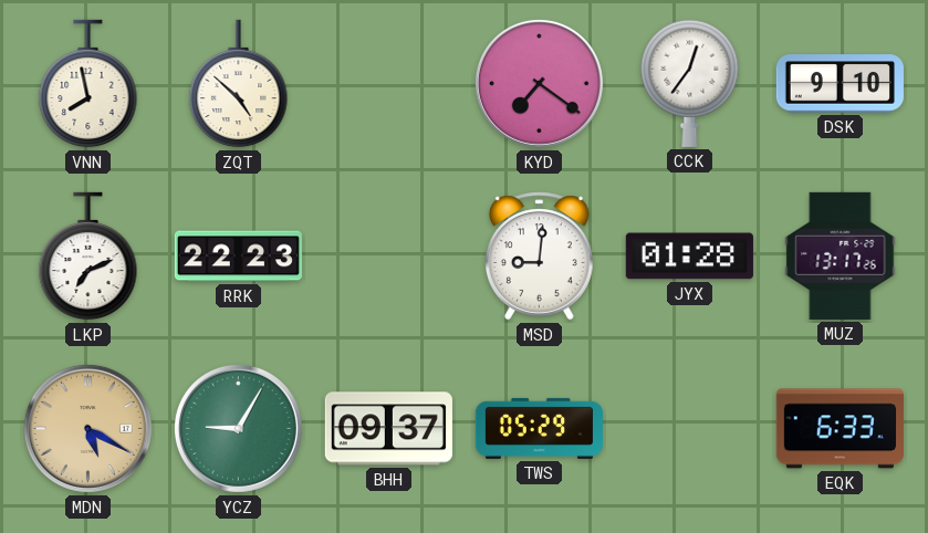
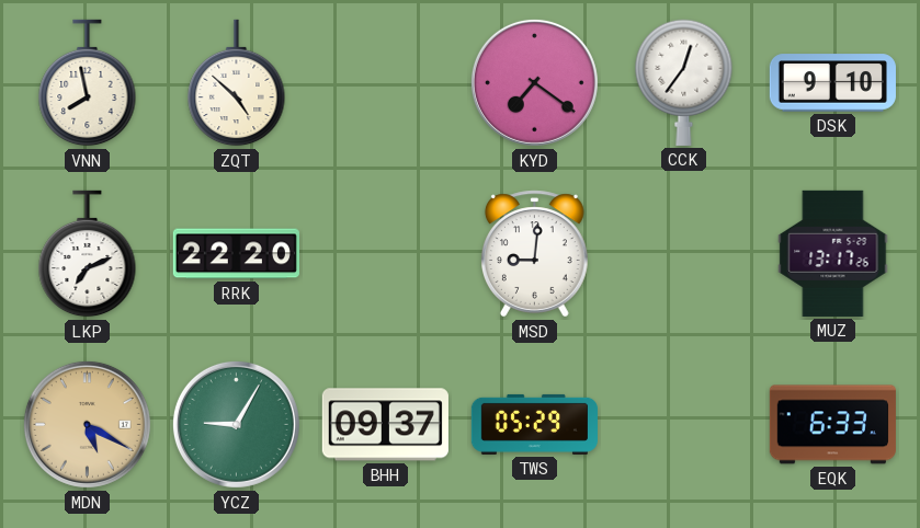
RRK: 22:23 -> 22:20 (236, 254)
JYX: 01:28 -> none (689, 257)
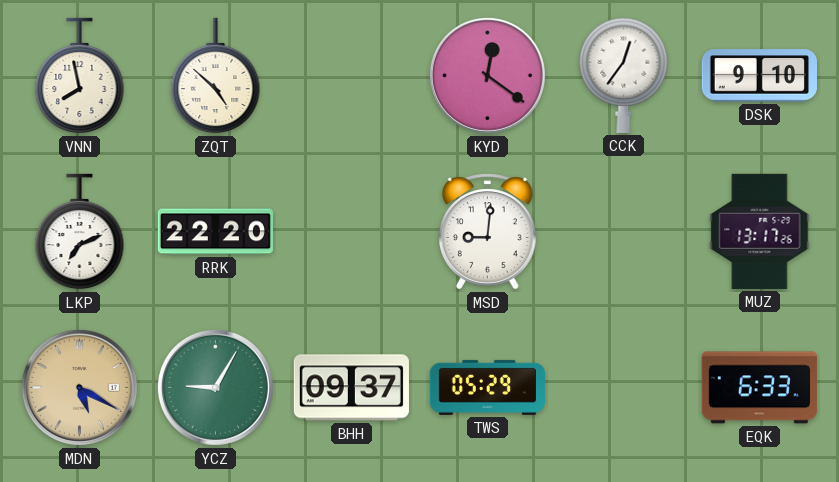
KYD: 7:21 -> 12:21 (487, 75)
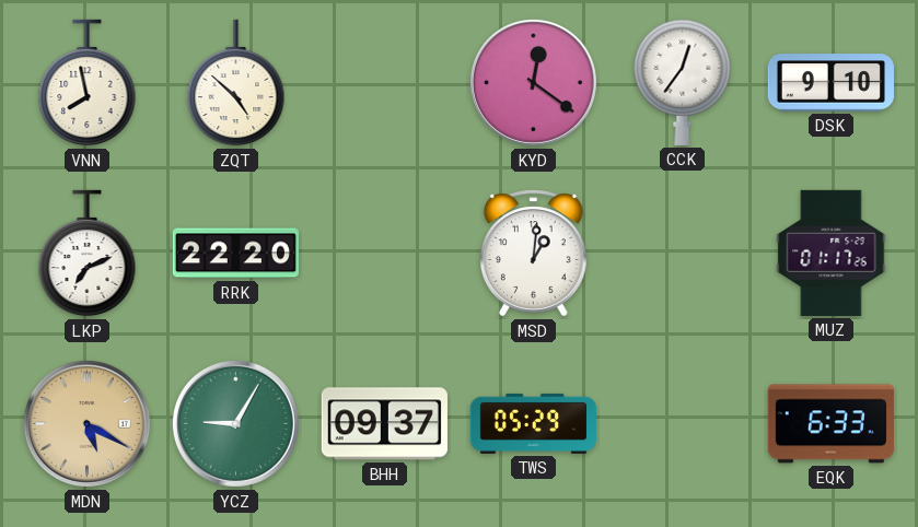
MSD: 9:01 -> 1:01 (533, 254)
MUZ: 13:17 -> 01:17 (832, 253)
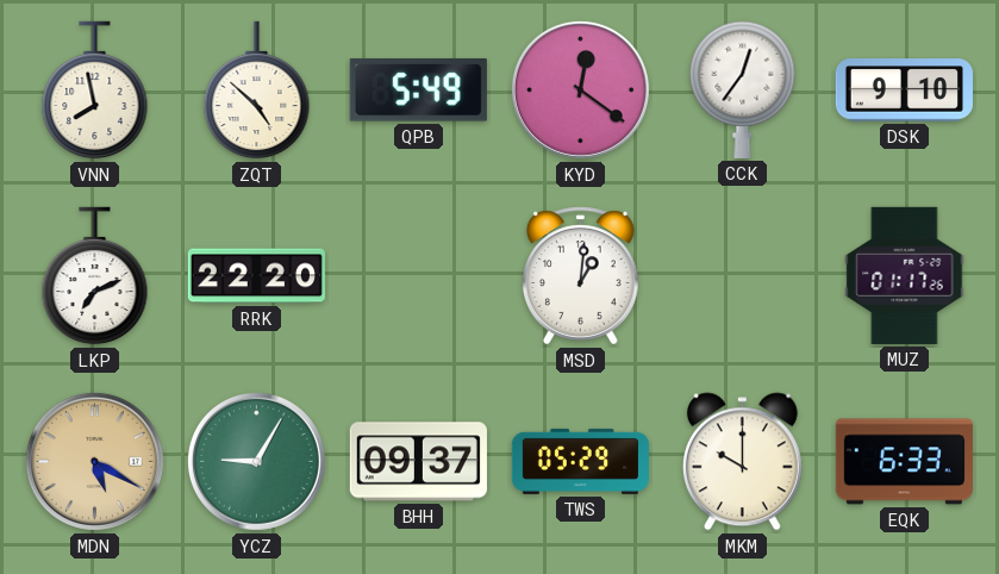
QPB: none -> 5:49 (418, 91)
MKM: none -> 10:00 (742, 462)
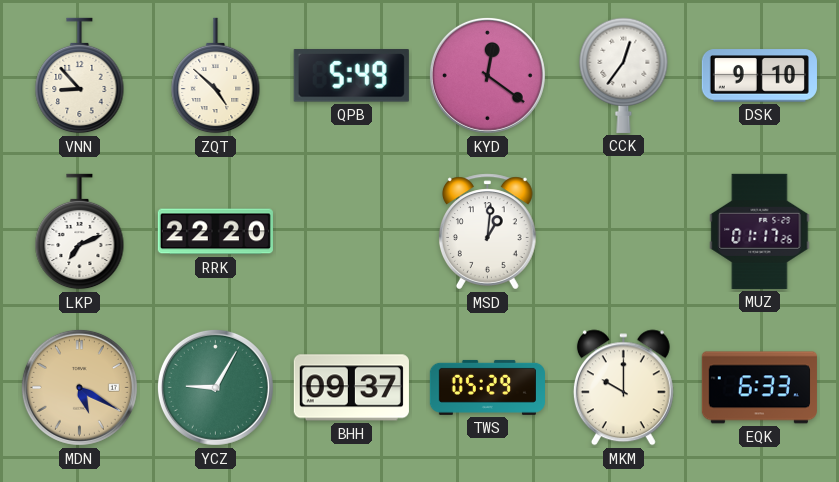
VNN: 7:58 -> 8:53 (80, 76)
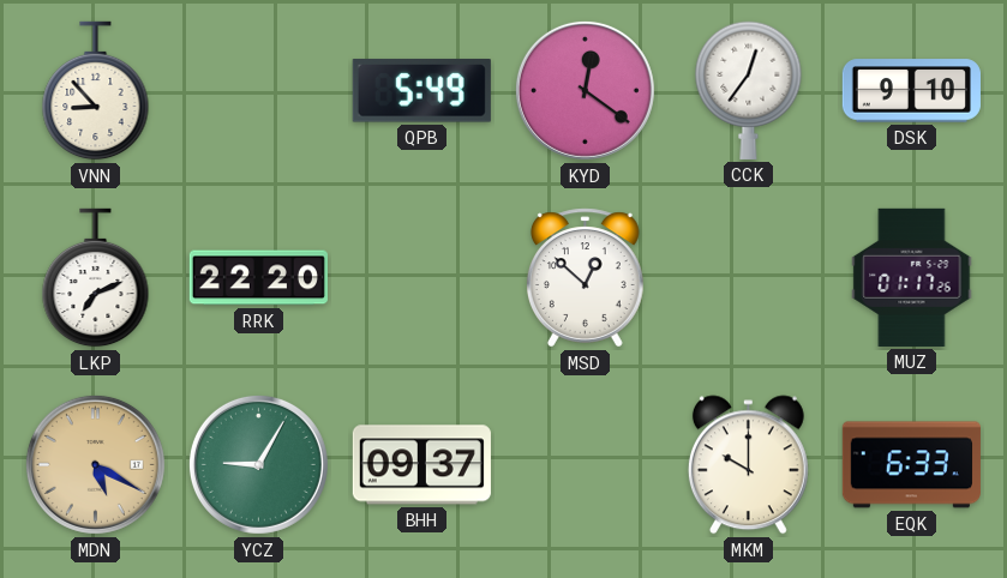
ZQT: 4:52 -> none (216, 76)
MSD: 1:01 -> 12:52 (585, 278)
TWS: 05:29 -> none (487, 387)
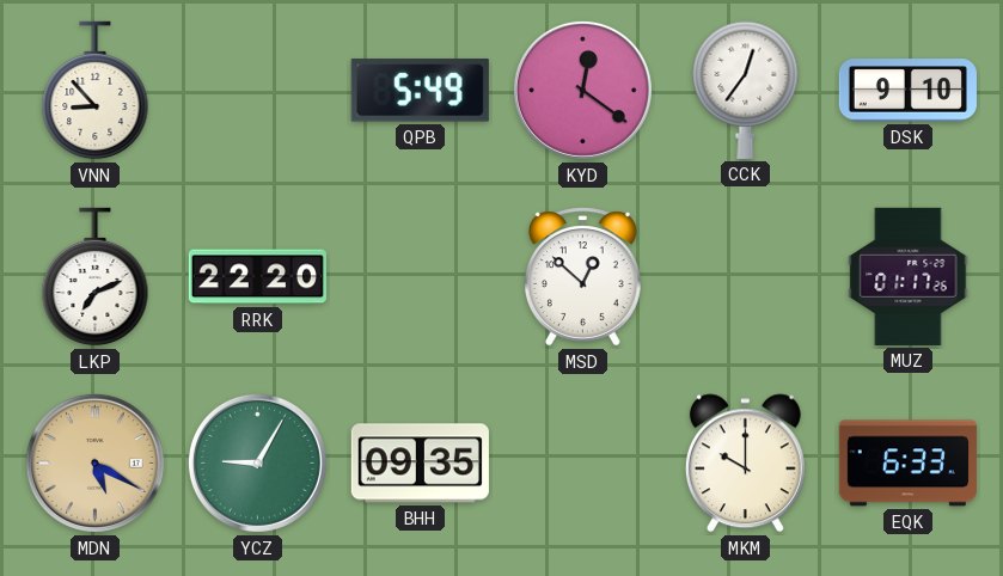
BHH: 09:37 -> 09:35 (420, 464)
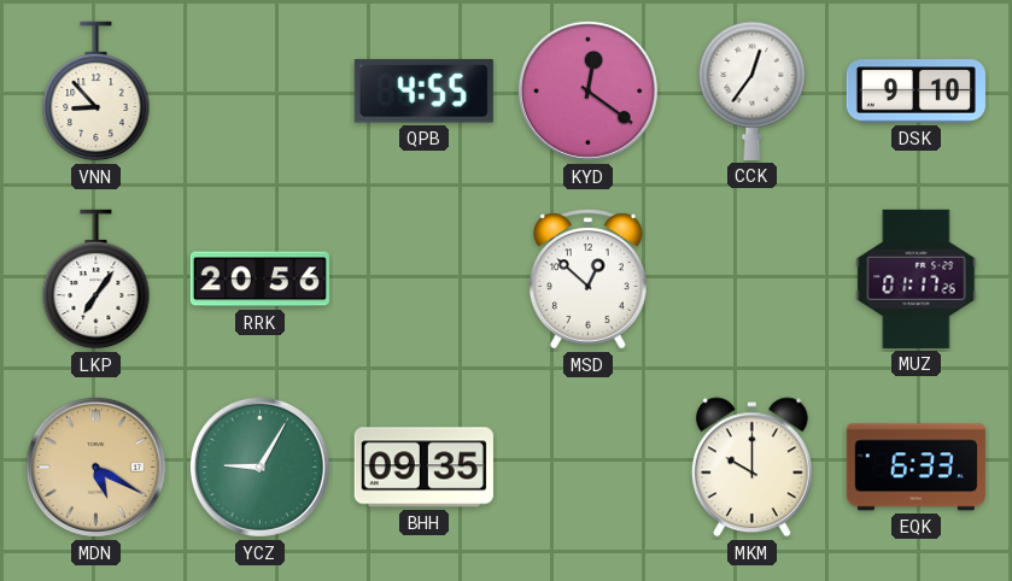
QPB: 5:49 -> 4:55 (423, 92)
LKP: 7:11 -> 7:06 (96, 280)
RRK: 22:20 -> 20:56 (259, 280)
